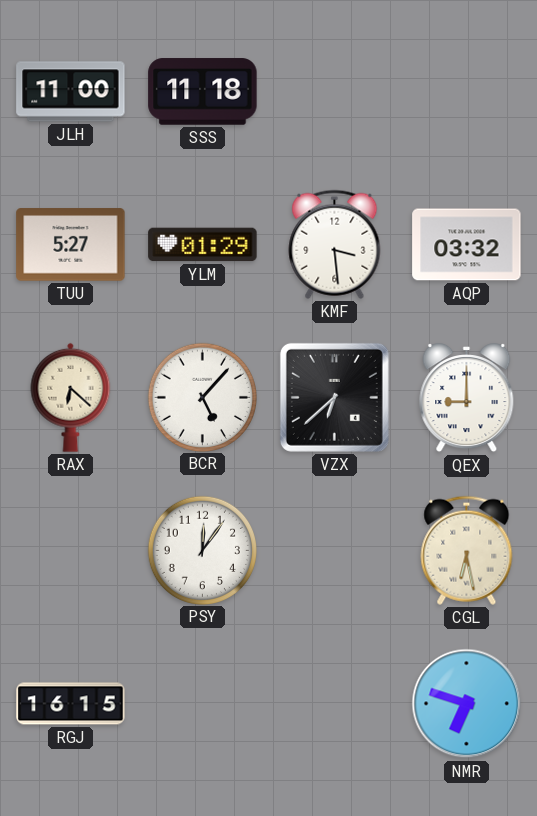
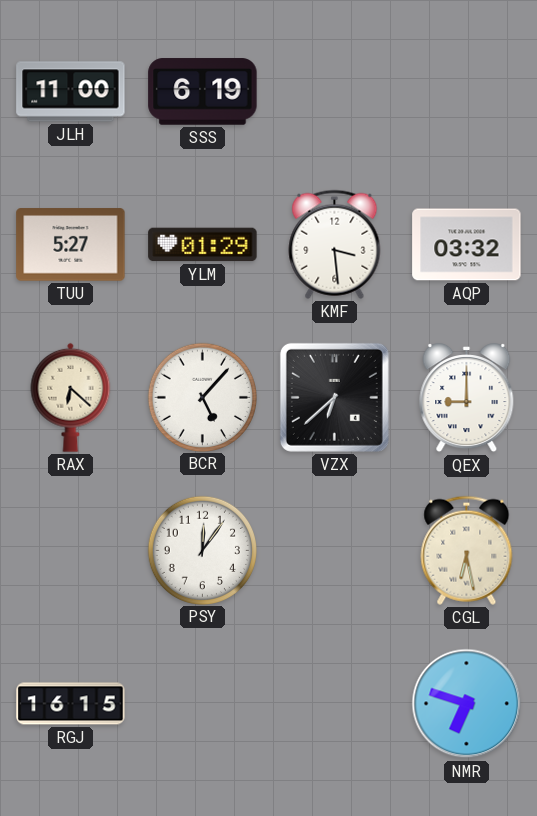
SSS: 11:18 -> 6:19 (203, 92)
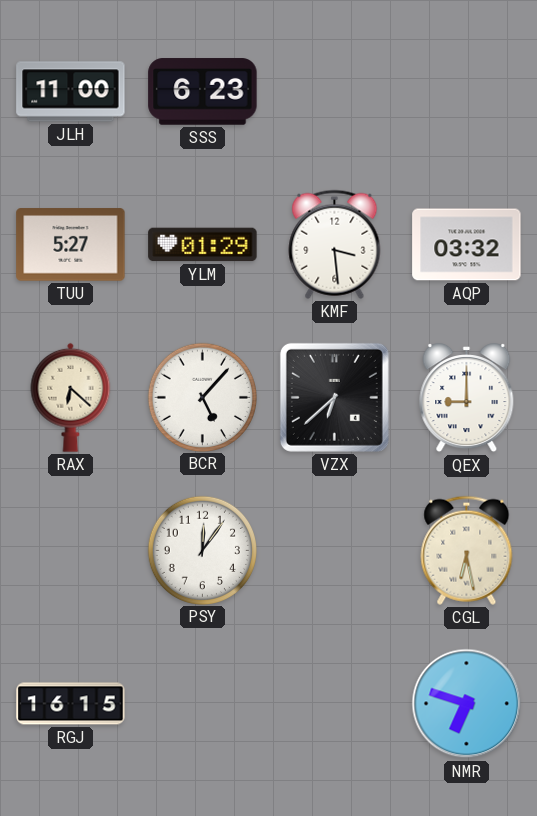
SSS: 6:19 -> 6:23 (203, 92)
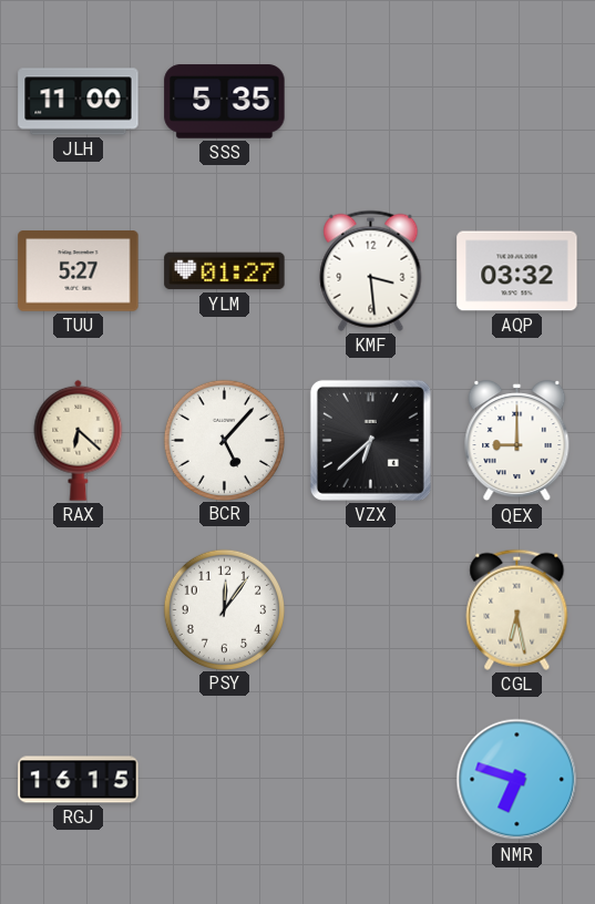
SSS: 6:23 -> 5:35 (225, 102)
YLM: 01:29 -> 01:27 (225, 271)
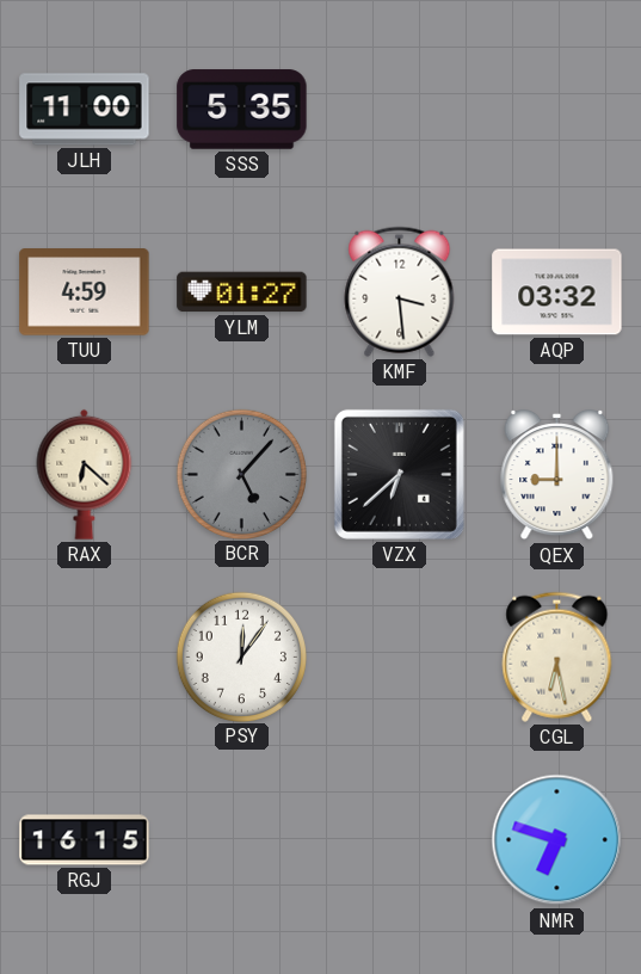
TUU: 5:27 -> 4:59 (85, 292)
BCR dial: white -> grey (241, 474)
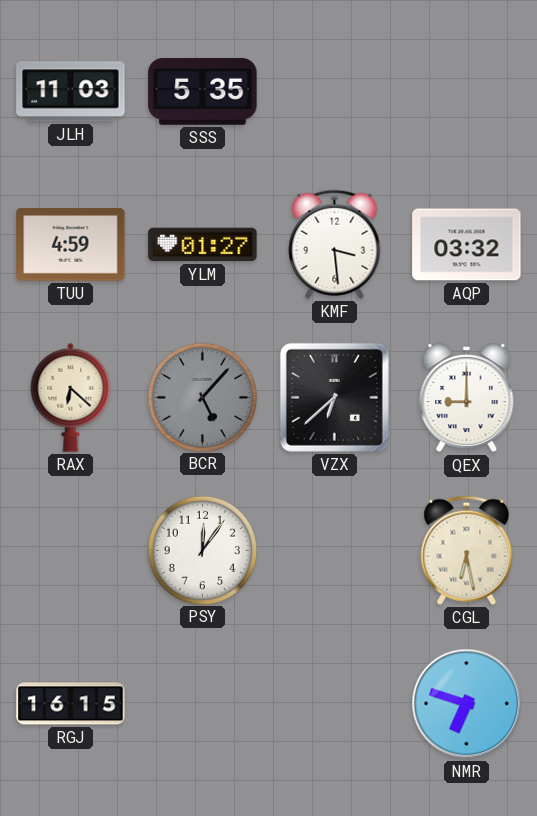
JLH: 11:00 -> 11:03 (71, 92)
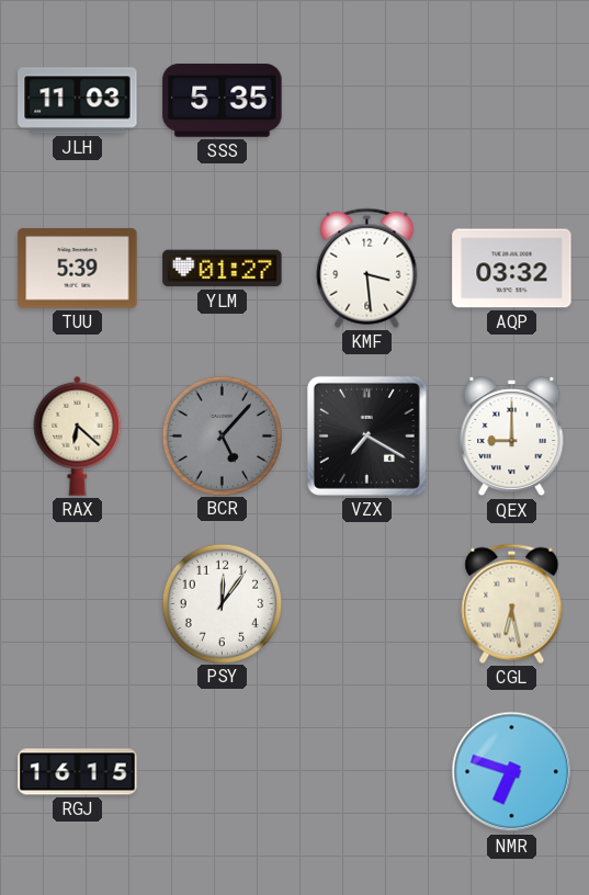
TUU: 4:59 -> 5:39 (78, 269)
VZX: 6:38 -> 7:20 (366, 435)
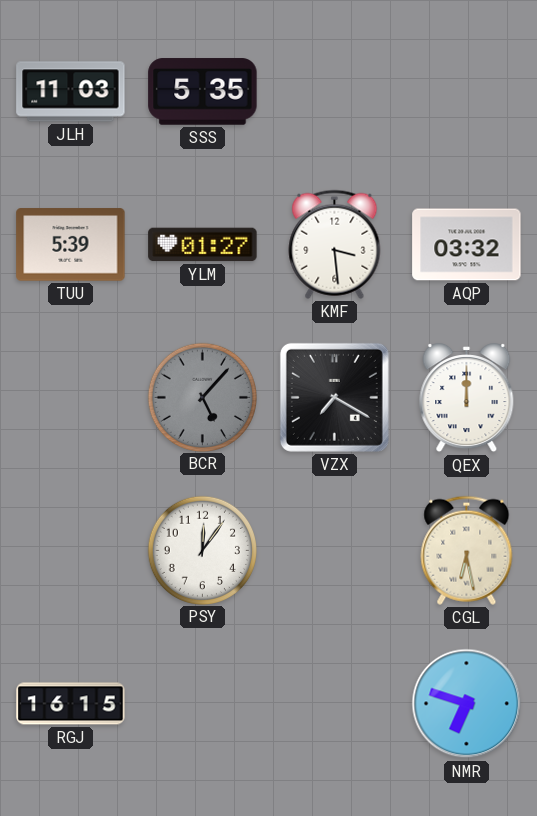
RAX: 6:22 -> none (78, 435)
QEX: 9:00 -> 12:00 (467, 398)
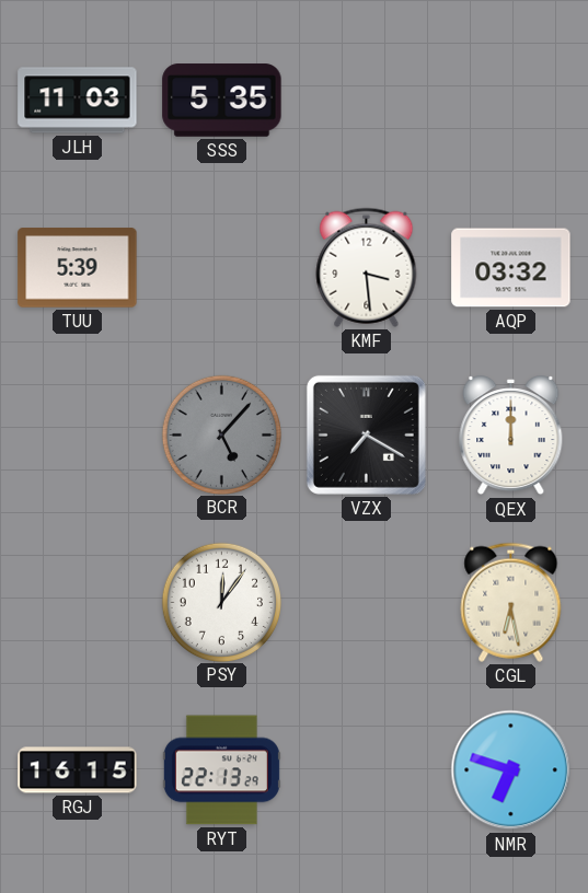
YLM: 01:27 -> none (203, 245)
RYT: none -> 22:13 (221, 770)
